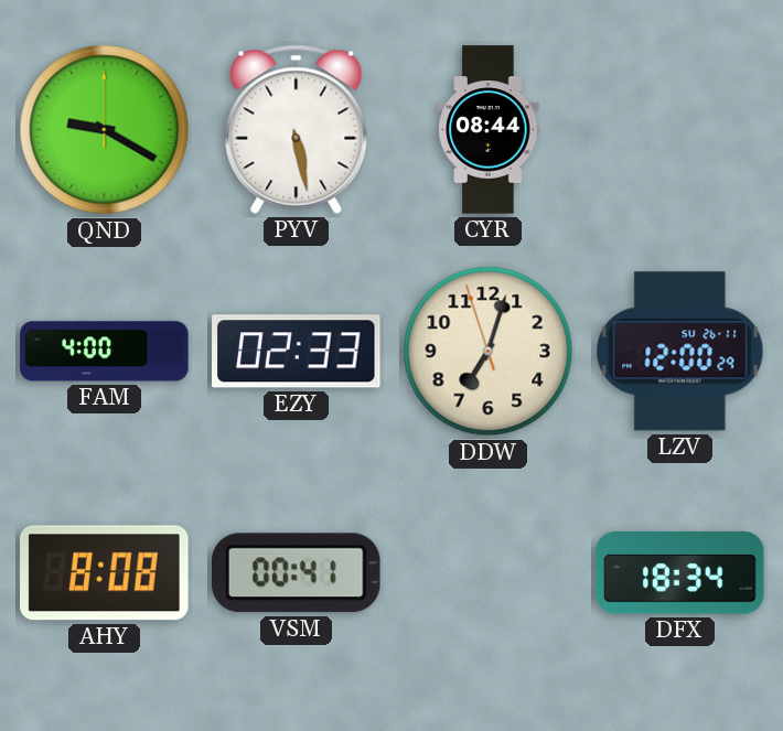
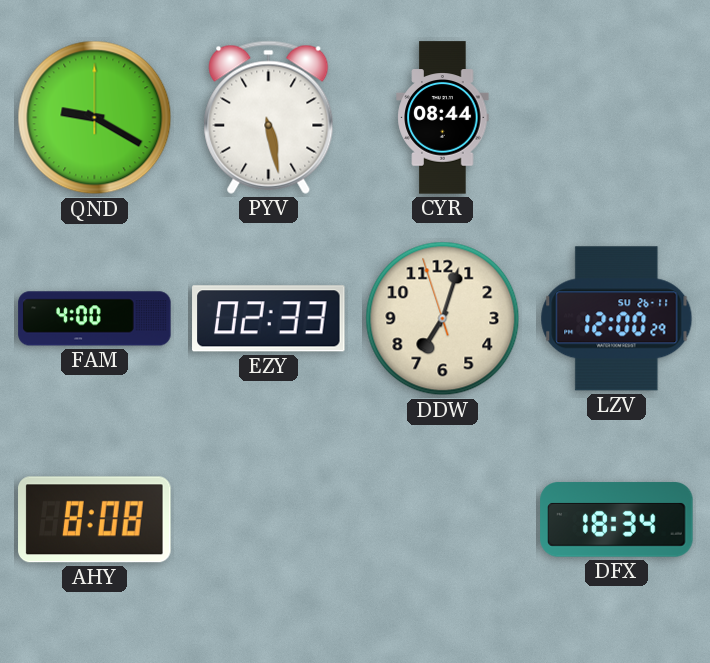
VSM: 00:41 -> none (297, 573)
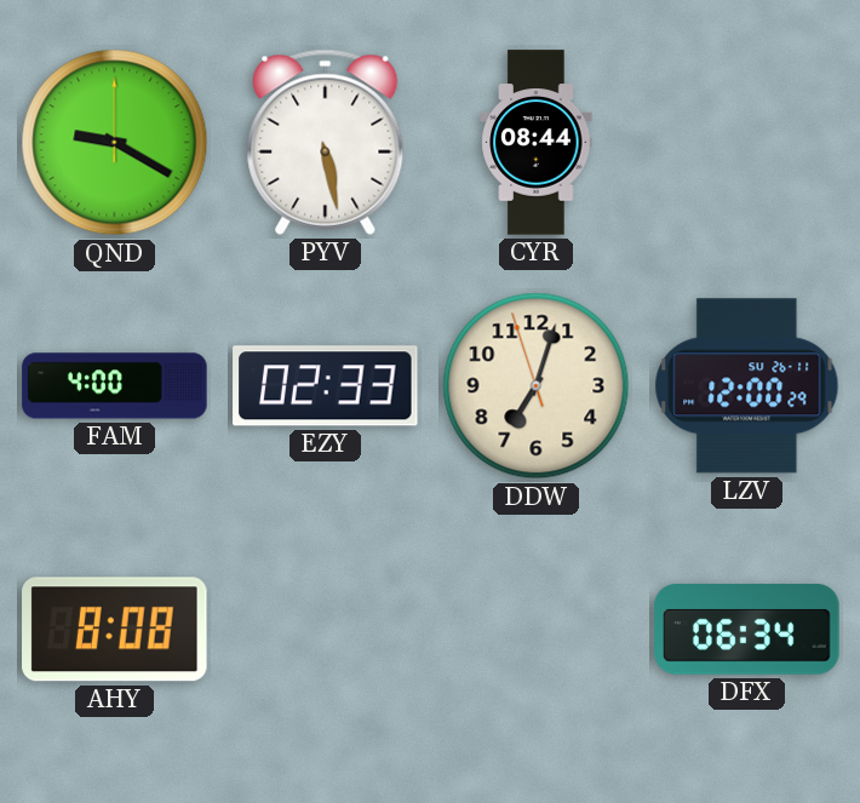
DFX: 18:34 -> 06:34 (747, 630)
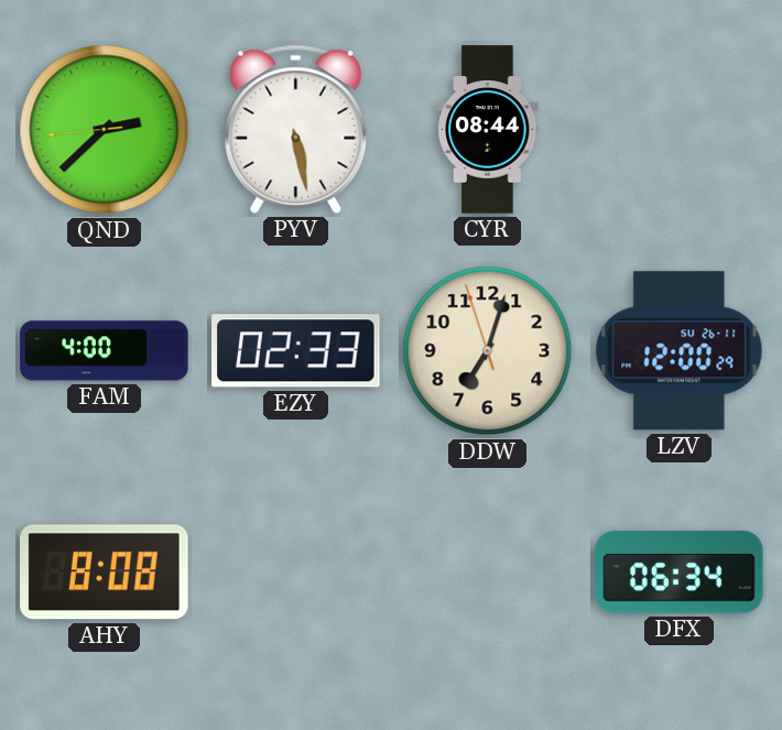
QND: 9:20 -> 2:37 (105, 130)
